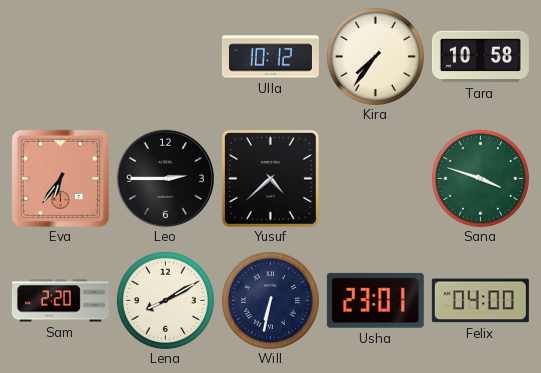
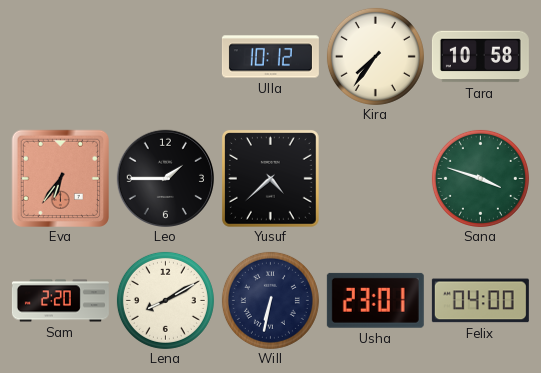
Leo: 2:45 -> 1:45 (165, 178)
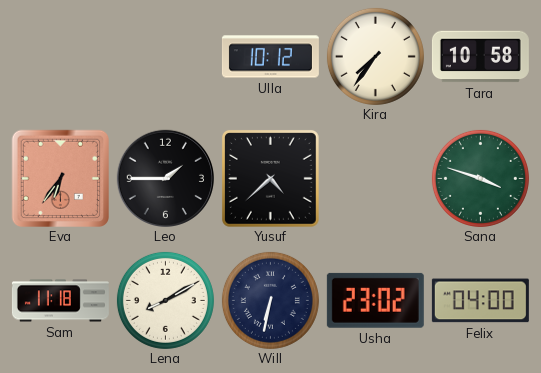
Sam: 2:20 -> 11:18 (60, 301)
Usha: 23:01 -> 23:02 (375, 300)
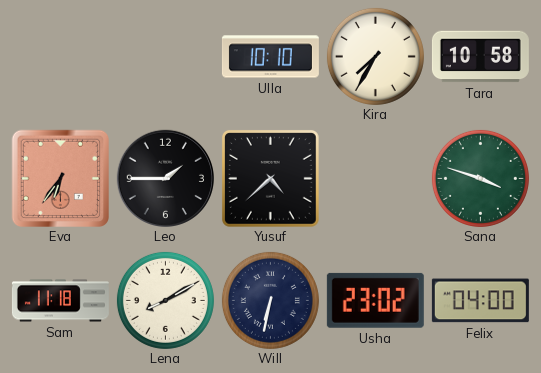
Ulla: 10:12 -> 10:10 (270, 57)
Kira: 7:36 -> 7:35 (375, 56)
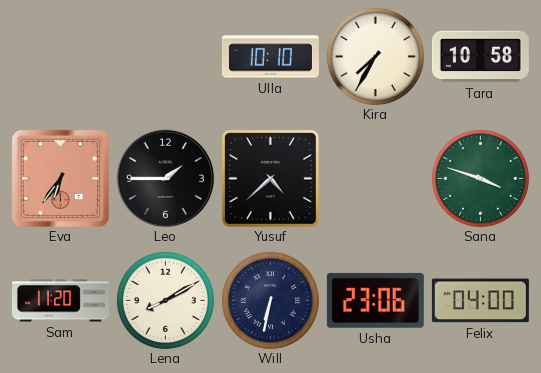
Sam: 11:18 -> 11:20 (60, 301)
Usha: 23:02 -> 23:06 (375, 300)
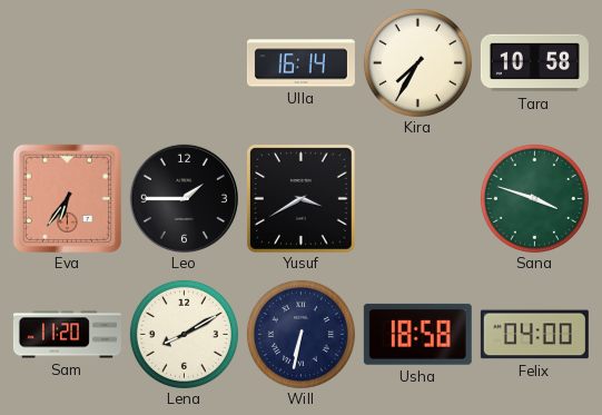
Ulla: 10:10 -> 16:14 (300, 63)
Yusuf: 4:38 -> 3:40 (300, 198)
Usha: 23:06 -> 18:58 (417, 334)
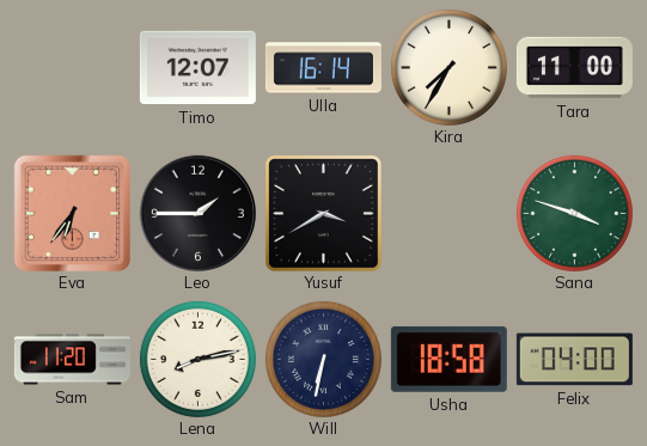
Timo: none -> 12:07 (197, 68)
Tara: 10:58 -> 11:00 (574, 68)
Lena: 8:10 -> 8:13 (197, 359)
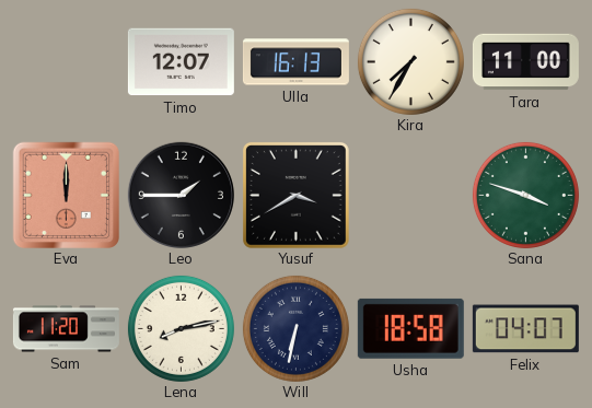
Ulla: 16:14 -> 16:13 (295, 62)
Eva: 6:36 -> 12:00 (66, 195)
Felix: 04:00 -> 04:07 (525, 329)
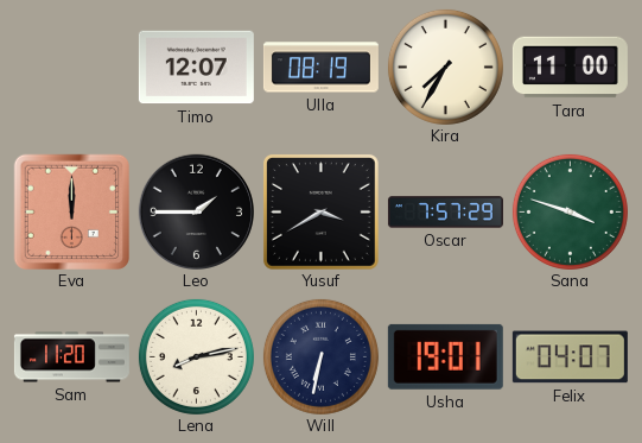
Ulla: 16:13 -> 08:19 (320, 68)
Oscar: none -> 7:57 (445, 213)
Usha: 18:58 -> 19:01 (445, 356)
